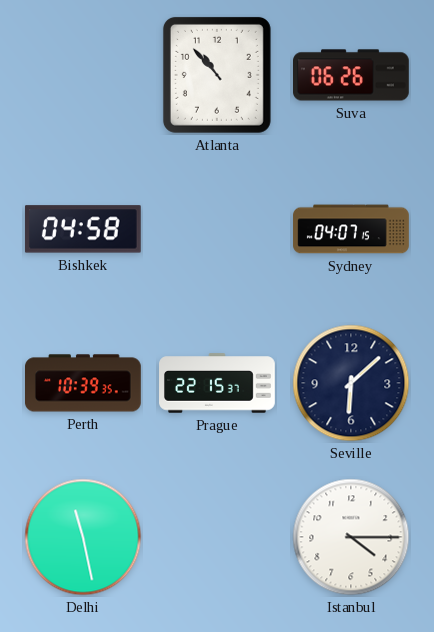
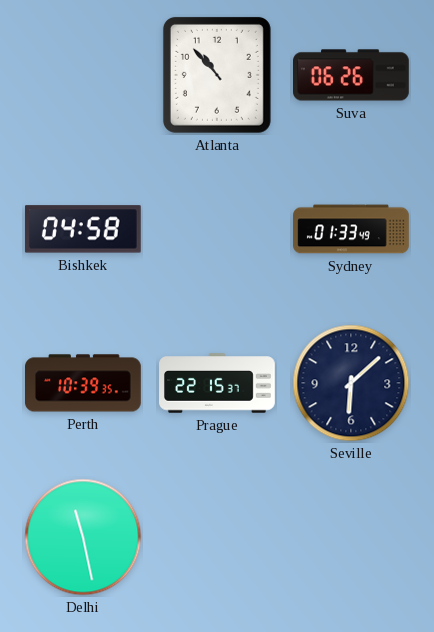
Sydney: 04:07 -> 01:33 (351, 229)
Istanbul: 4:15 -> none (351, 537)
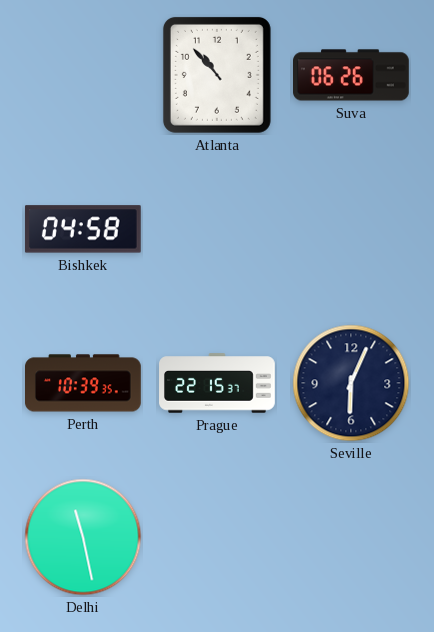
Sydney: 01:33 -> none (351, 229)
Seville: 6:08 -> 6:04 (351, 383)
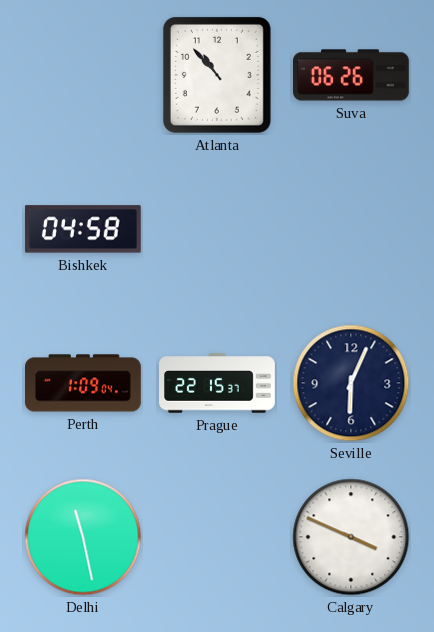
Perth: 10:39 -> 1:09 (84, 383)
Calgary: none -> 3:49 (351, 537)
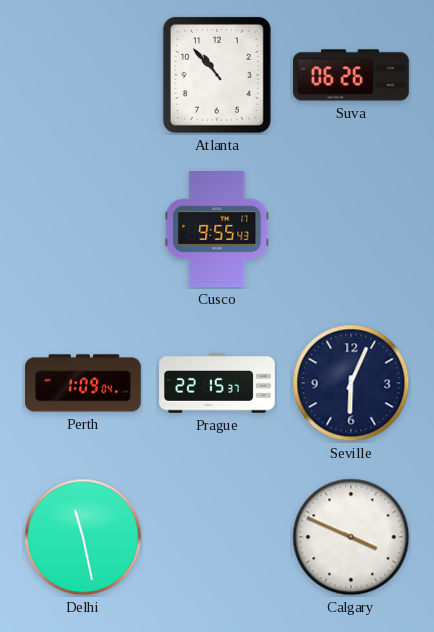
Bishkek: 04:58 -> none (83, 229)
Cusco: none -> 9:55 (217, 230)
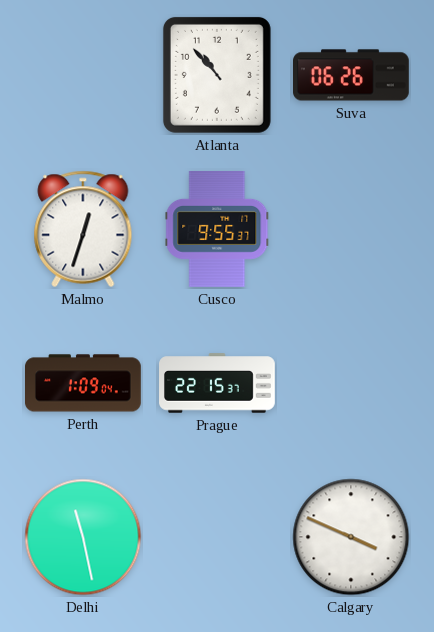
Malmo: none -> 12:33 (83, 229)
Cusco: 9:55:43 -> 9:55:37 (217, 230)
Seville: 6:04 -> none (351, 383)
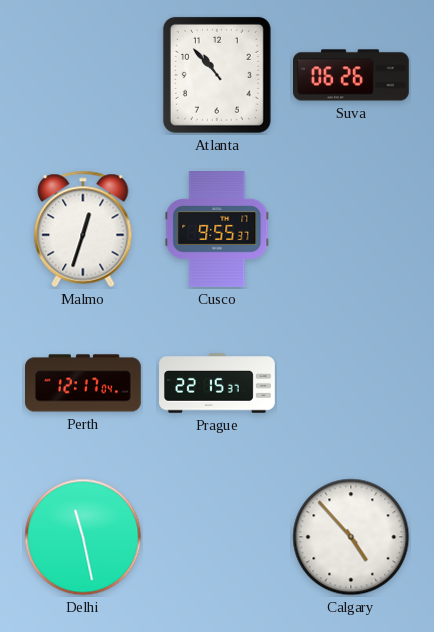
Perth: 1:09 -> 12:17 (84, 383)
Calgary: 3:49 -> 4:53 (351, 537)
